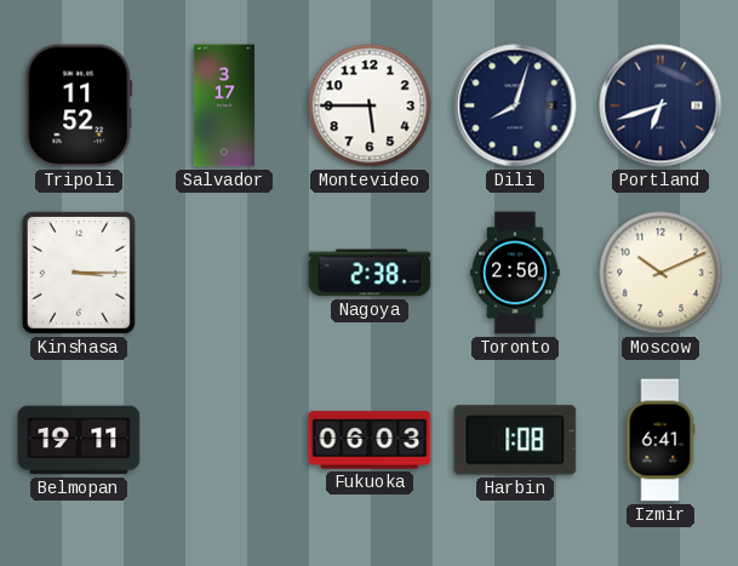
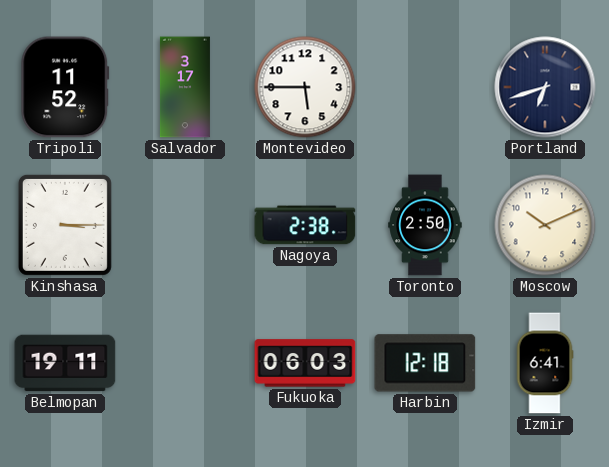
Dili: 8:03 -> none (515, 105)
Harbin: 1:08 -> 12:18 (425, 363)
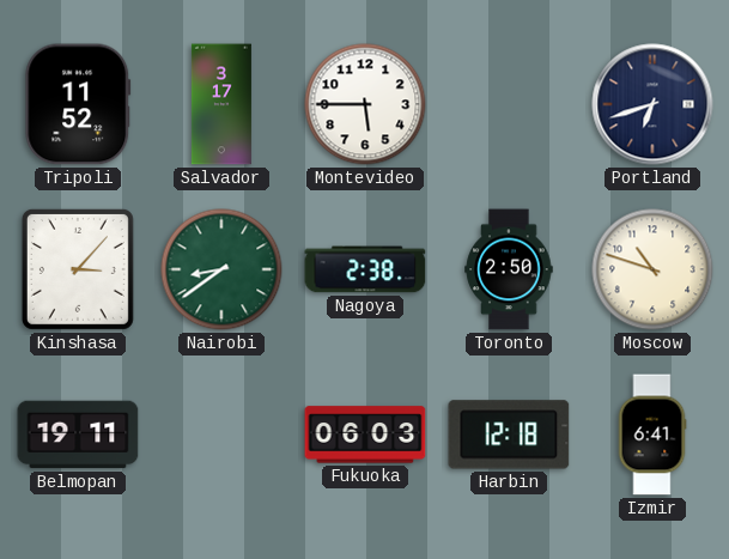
Kinshasa: 3:15 -> 3:07 (78, 269)
Nairobi: none -> 8:39 (221, 269)
Moscow: 10:11 -> 10:48 (652, 269)
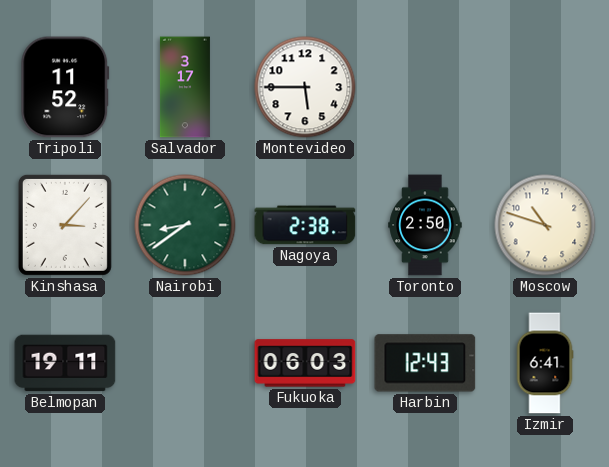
Portland: 6:42 -> none (652, 104)
Harbin: 12:18 -> 12:43 (425, 363)
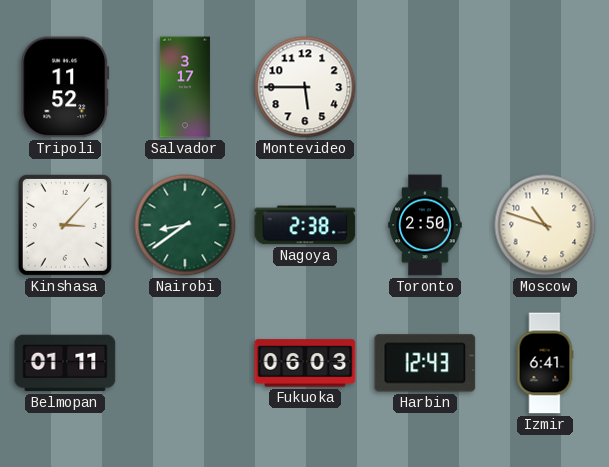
Belmopan: 19:11 -> 01:11 (65, 363)
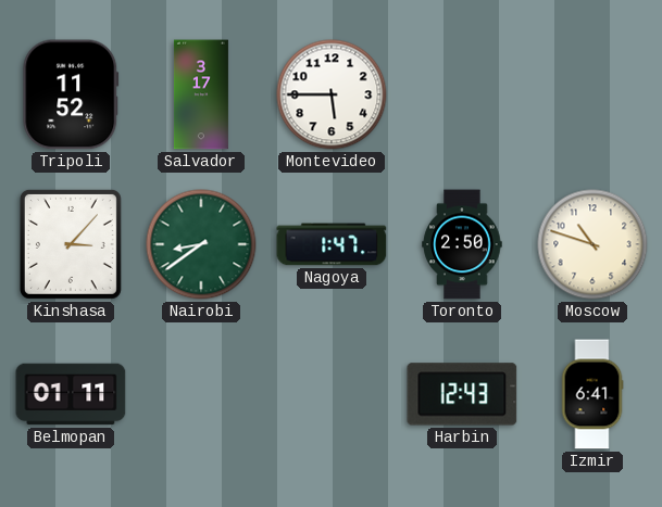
Nagoya: 2:38 -> 1:47 (332, 244)
Fukuoka: 06:03 -> none (305, 363)
